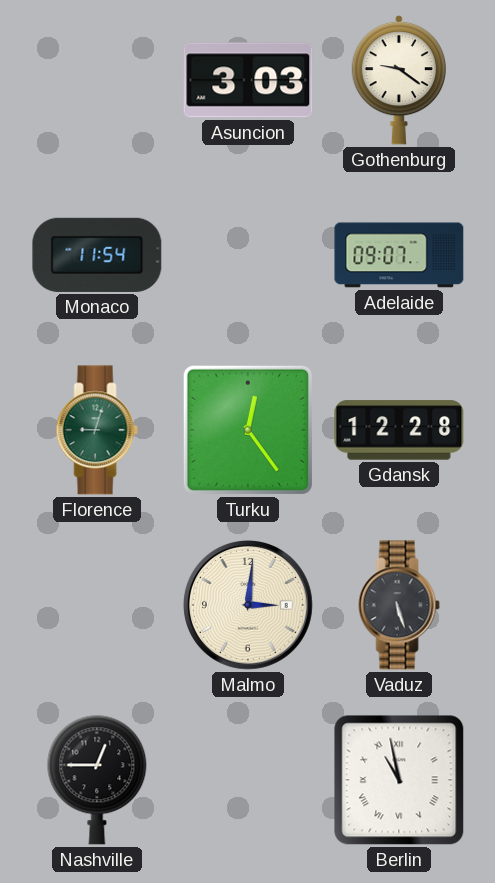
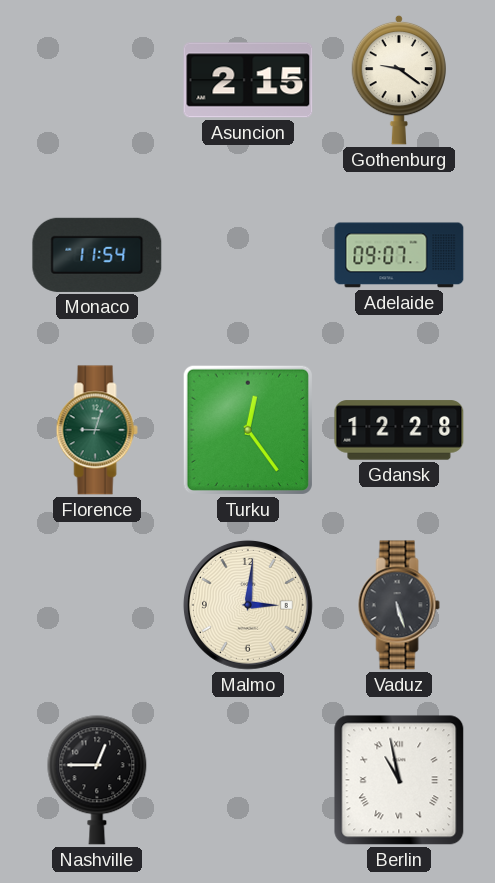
Asuncion: 3:03 -> 2:15 (248, 80)
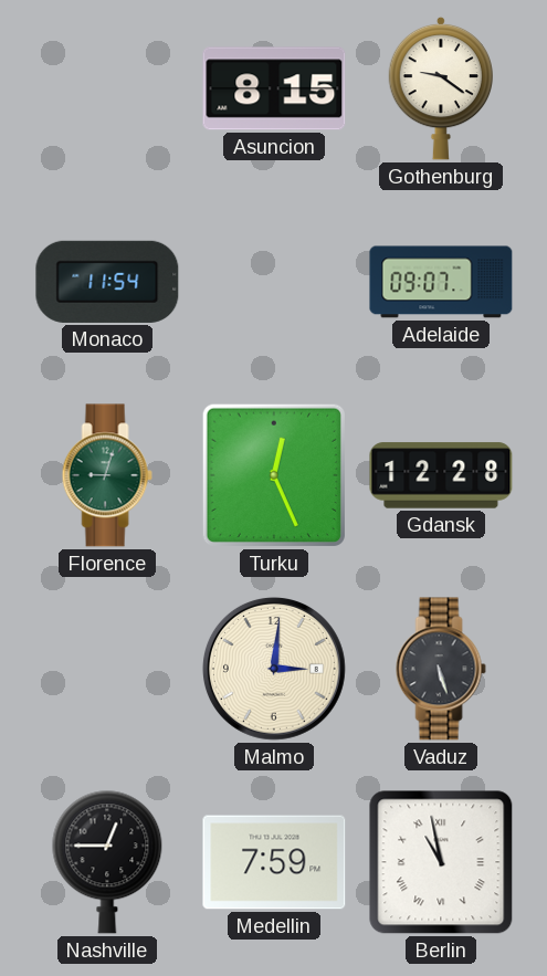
Asuncion: 2:15 -> 8:15 (274, 88)
Turku: 12:24 -> 12:26 (274, 475)
Medellin: none -> 7:59 (274, 862)
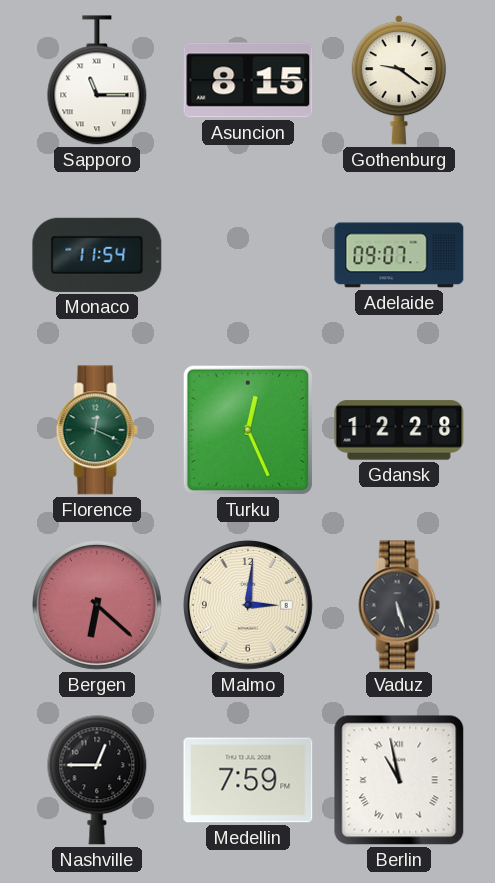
Sapporo: none -> 11:15 (97, 80)
Florence: 9:03 -> 12:19 (97, 430)
Bergen: none -> 6:22 (97, 605)
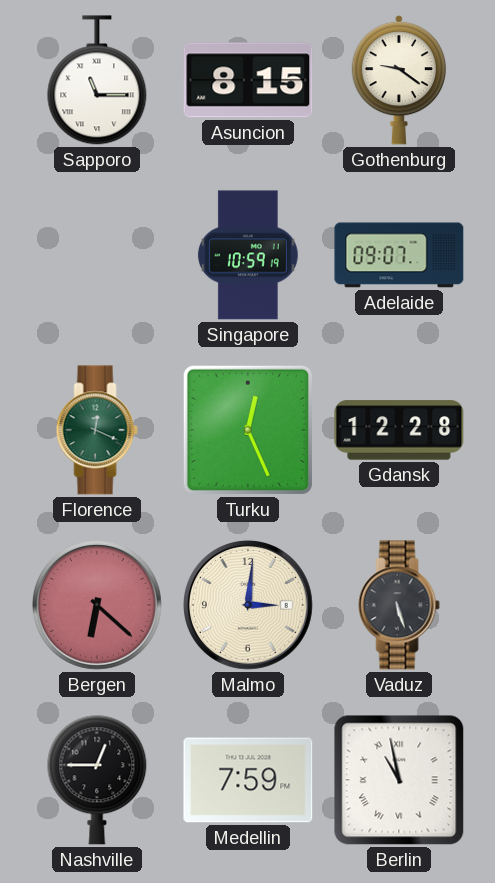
Monaco: 11:54 -> none (97, 255)
Singapore: none -> 10:59 (248, 255)
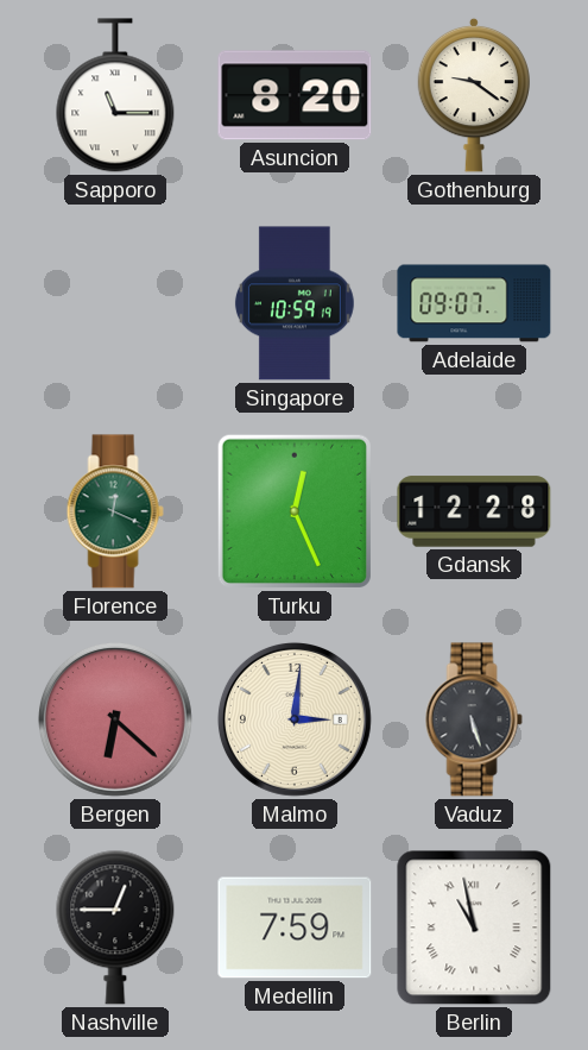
Asuncion: 8:15 -> 8:20 (295, 95)
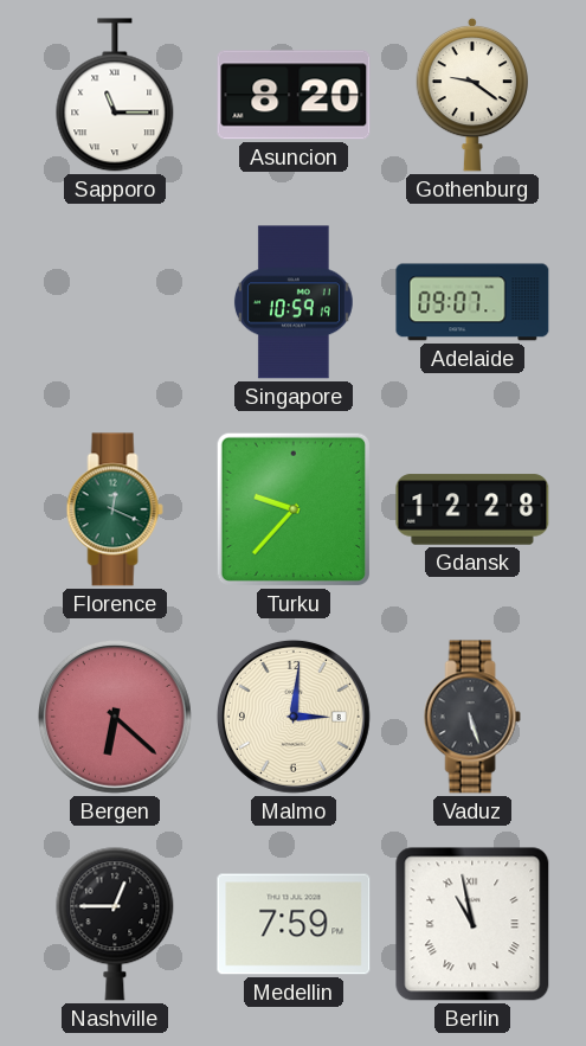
Turku: 12:26 -> 9:37 (294, 509)
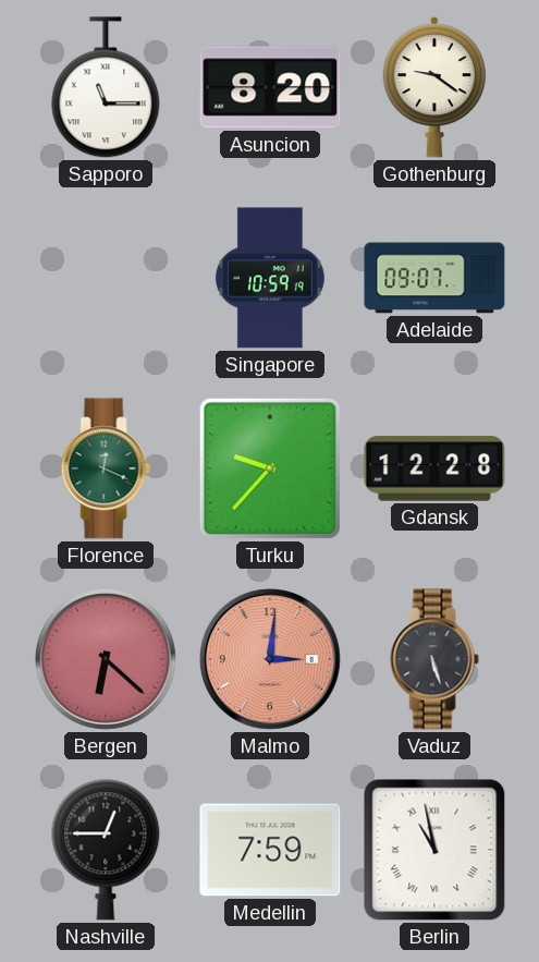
Malmo dial: cream -> salmon (270, 659)
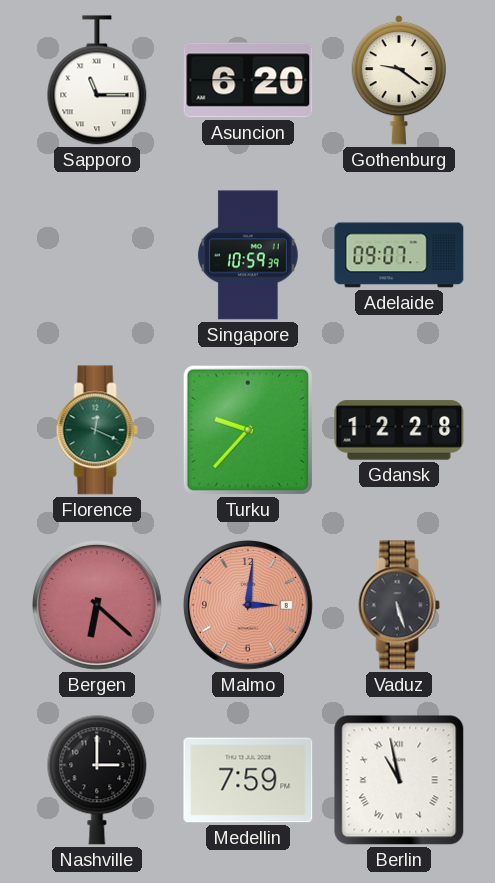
Asuncion: 8:20 -> 6:20 (248, 80)
Singapore: 10:59:19 -> 10:59:39 (248, 255)
Nashville: 12:45 -> 3:00 (97, 780)
